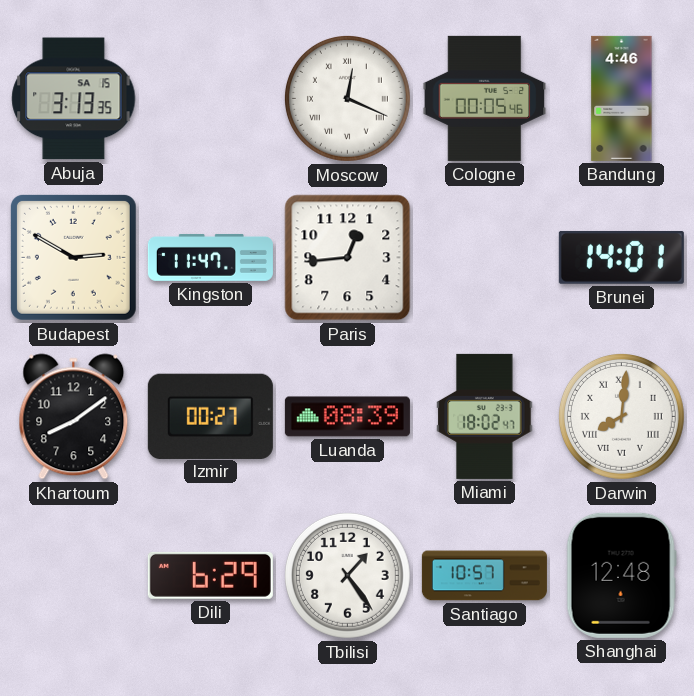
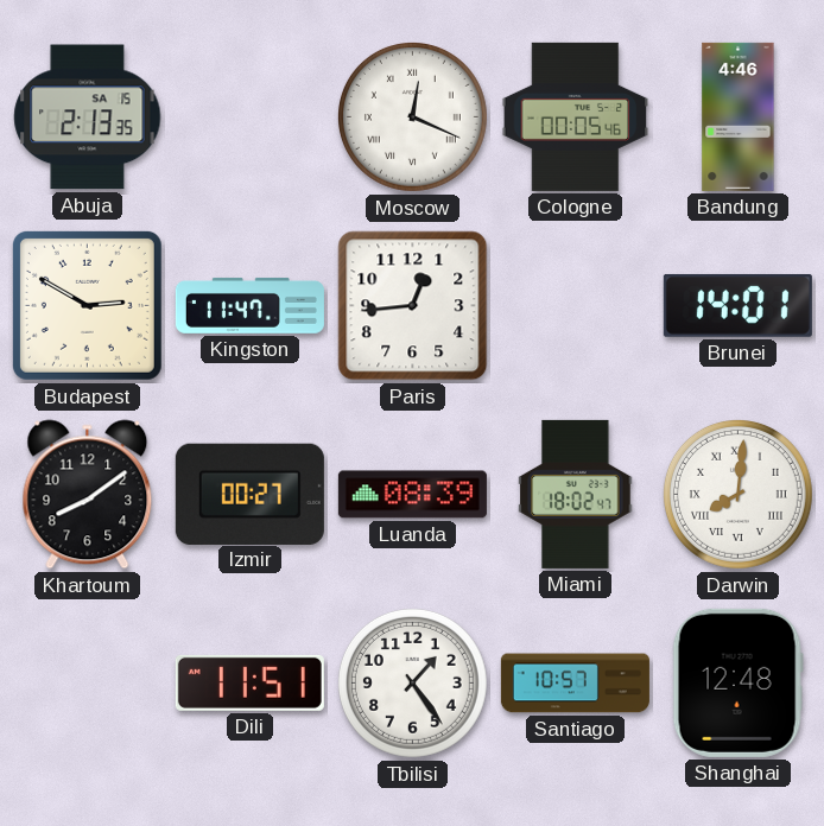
Abuja: 3:13 -> 2:13 (88, 117)
Dili: 6:29 -> 11:51 (249, 682)
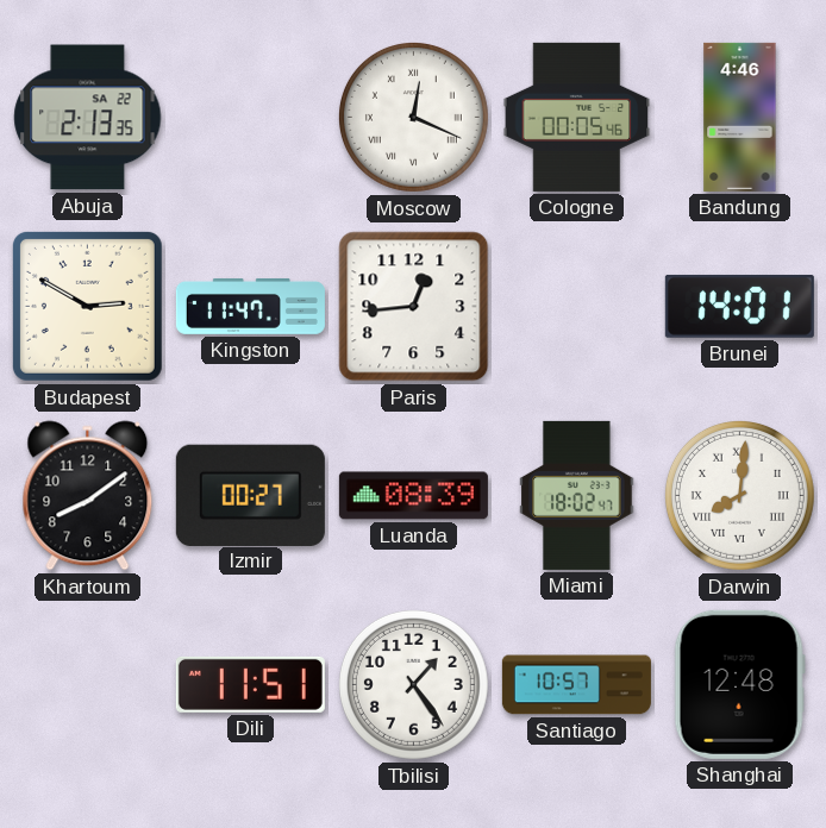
Abuja date: SA 15 -> SA 22 (88, 118)
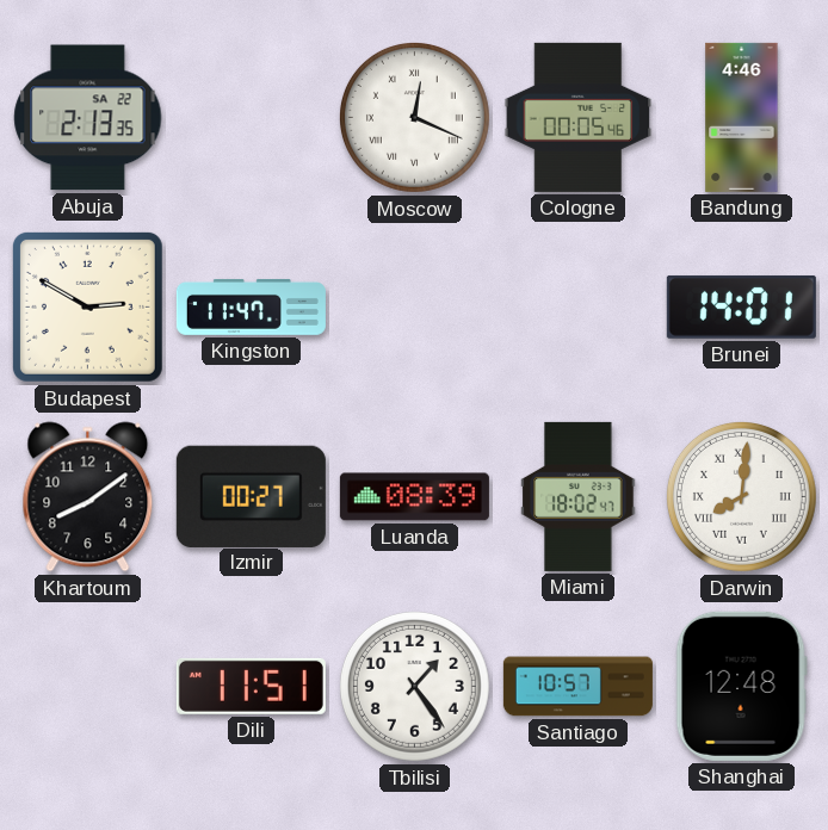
Paris: 12:44 -> none (414, 307)
